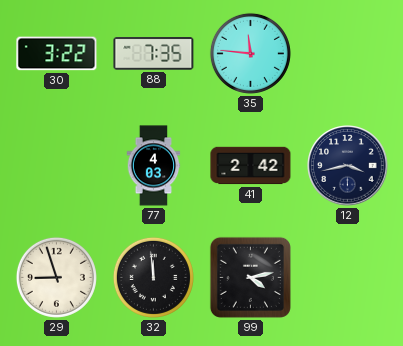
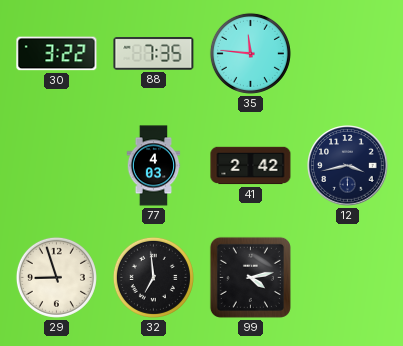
32: 11:59 -> 6:59 (153, 277)
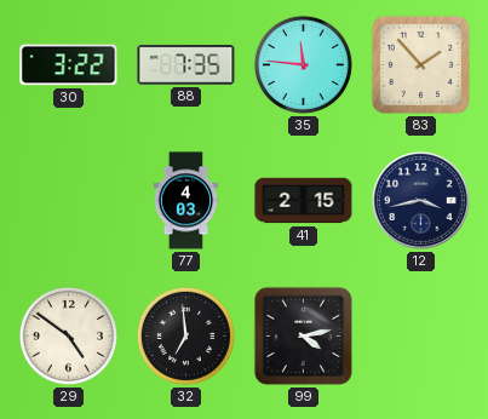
83: none -> 1:53 (420, 64)
41: 2:42 -> 2:15 (304, 201)
29: 8:57 -> 4:51 (68, 335)
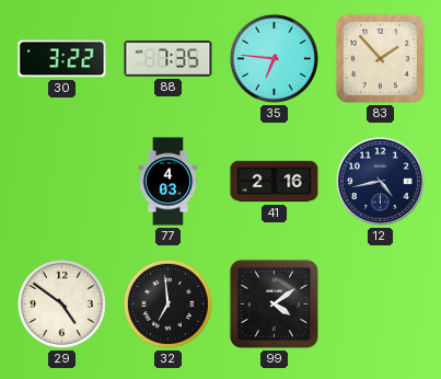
35: 11:46 -> 6:46 (274, 58)
41: 2:15 -> 2:16 (275, 182)
12: 3:43 -> 4:43 (381, 182)
99: 4:13 -> 4:09 (274, 303)
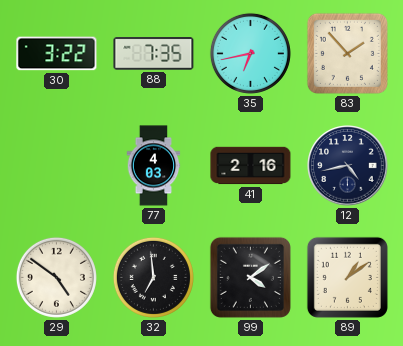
35: 6:46 -> 6:43 (250, 53)
89: none -> 1:09 (347, 277)
